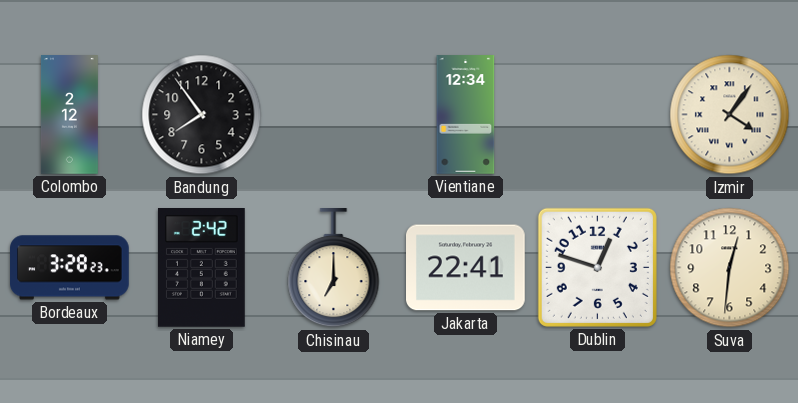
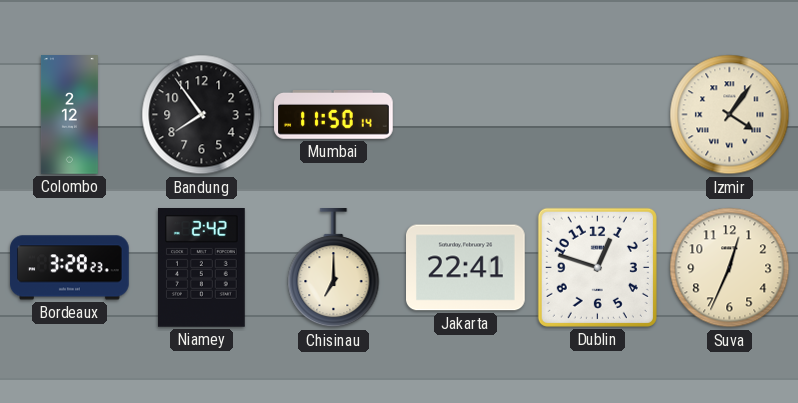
Mumbai: none -> 11:50 (334, 115)
Vientiane: 12:34 -> none (466, 115)
Suva: 12:31 -> 12:34 (730, 268)
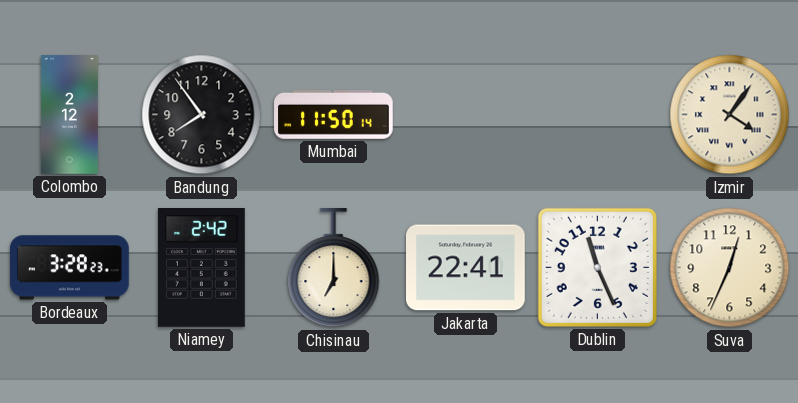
Dublin: 12:48 -> 11:26 (597, 267)
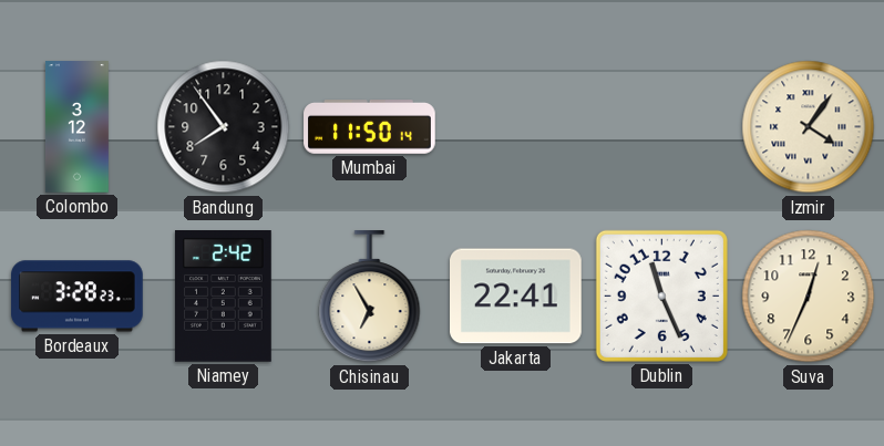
Colombo: 2:12 -> 3:12 (76, 127)
Chisinau: 7:00 -> 6:55 (370, 298)
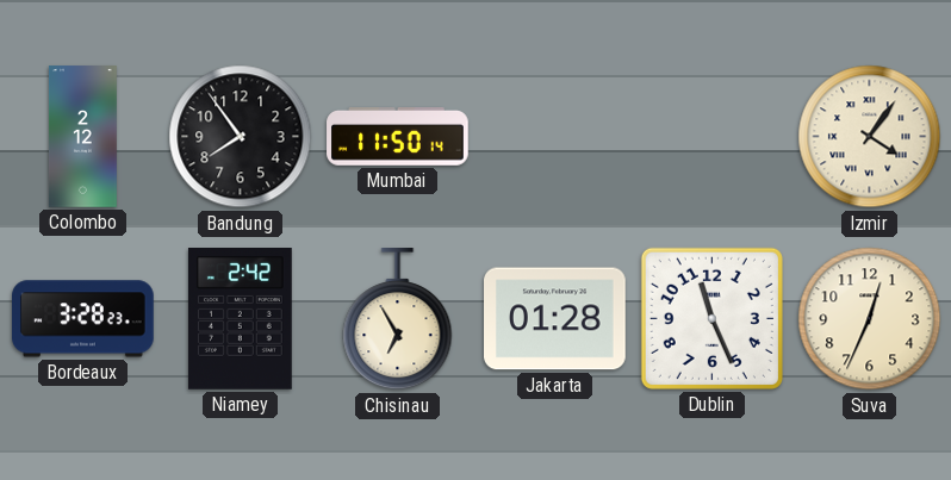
Colombo: 3:12 -> 2:12 (82, 137)
Jakarta: 22:41 -> 01:28 (555, 319)
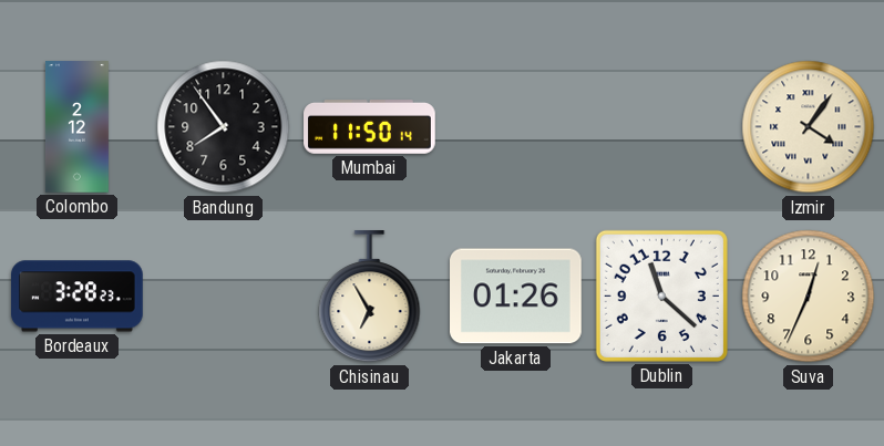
Niamey: 2:42 -> none (241, 319)
Jakarta: 01:28 -> 01:26 (516, 297)
Dublin: 11:26 -> 11:22 (661, 295)
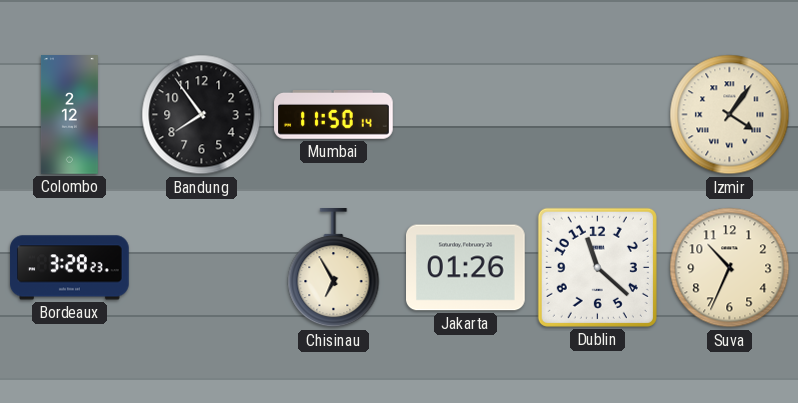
Suva: 12:34 -> 10:34 (730, 268)
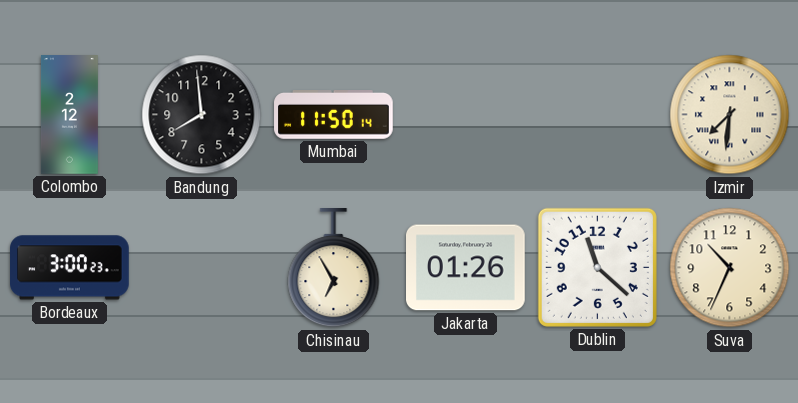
Bandung: 7:54 -> 7:59 (202, 115)
Izmir: 4:06 -> 7:31 (730, 115)
Bordeaux: 3:28 -> 3:00 (70, 268)
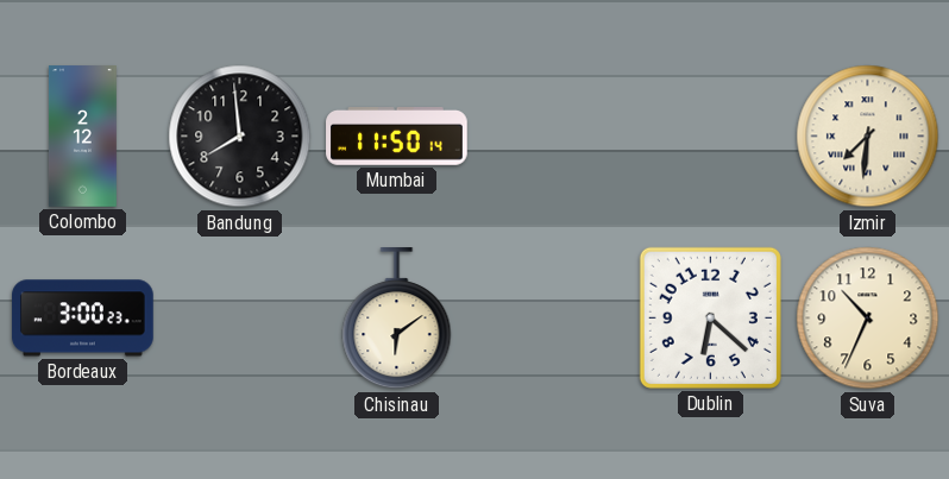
Chisinau: 6:55 -> 6:09 (397, 320)
Jakarta: 01:26 -> none (466, 268)
Dublin: 11:22 -> 6:22 (710, 317)
